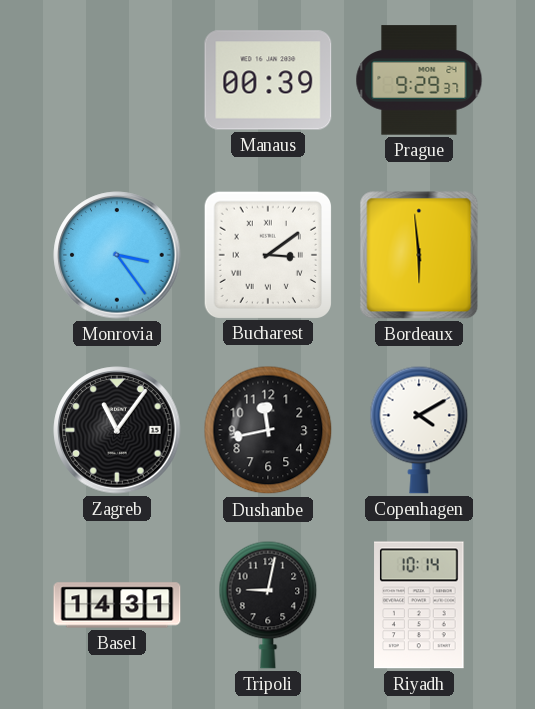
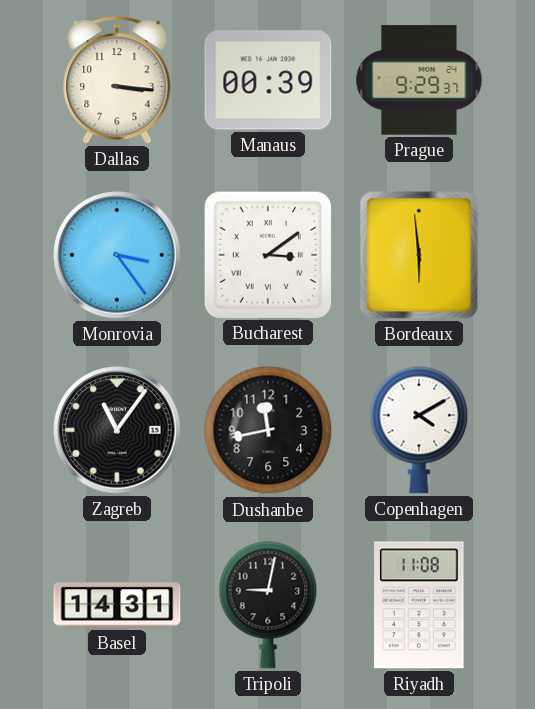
Dallas: none -> 3:16 (117, 80)
Riyadh: 10:14 -> 11:08 (419, 605)
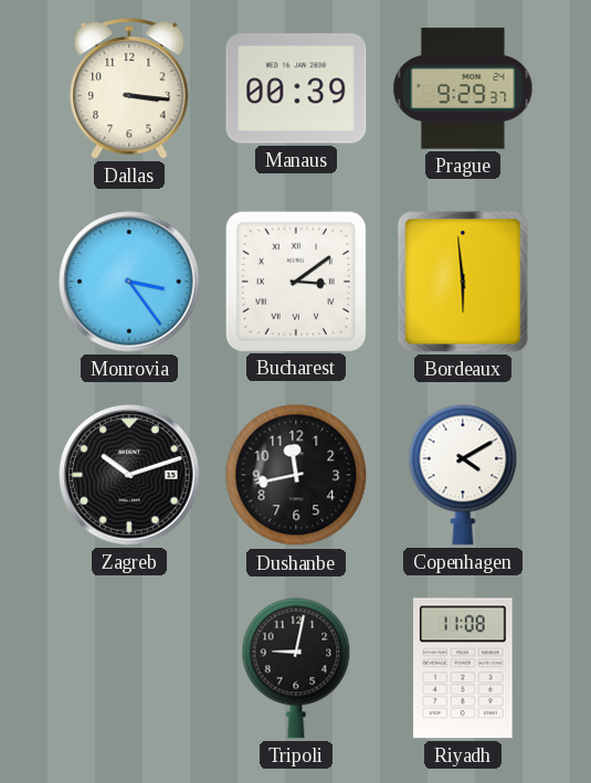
Zagreb: 11:06 -> 10:12 (129, 475)
Basel: 14:31 -> none (117, 605)
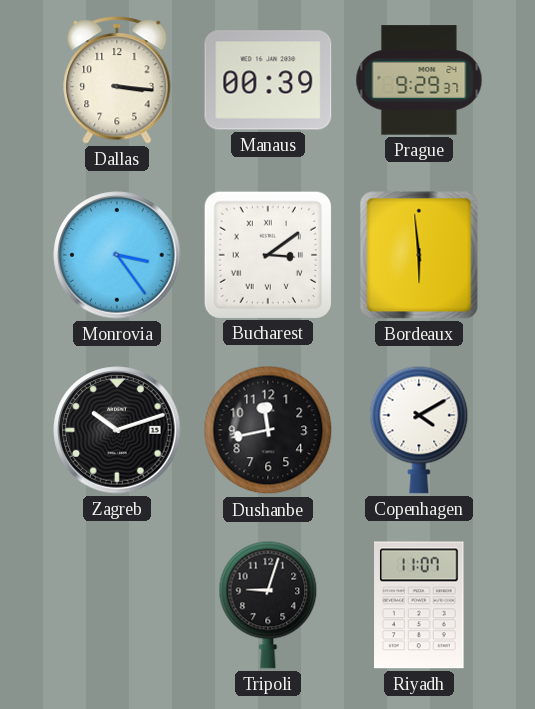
Tripoli: 9:02 -> 9:03 (268, 605)
Riyadh: 11:08 -> 11:07 (419, 605)
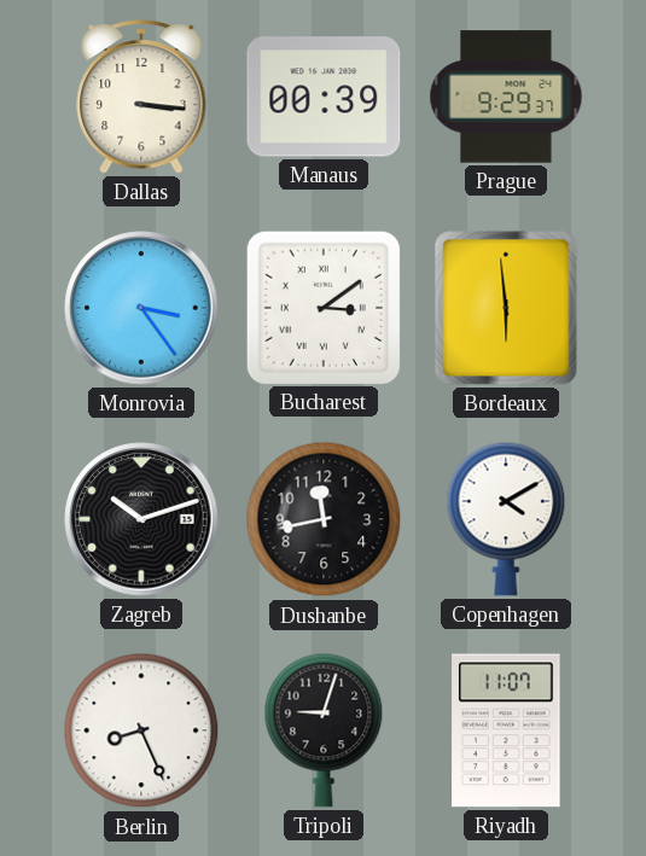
Berlin: none -> 8:26 (141, 730)
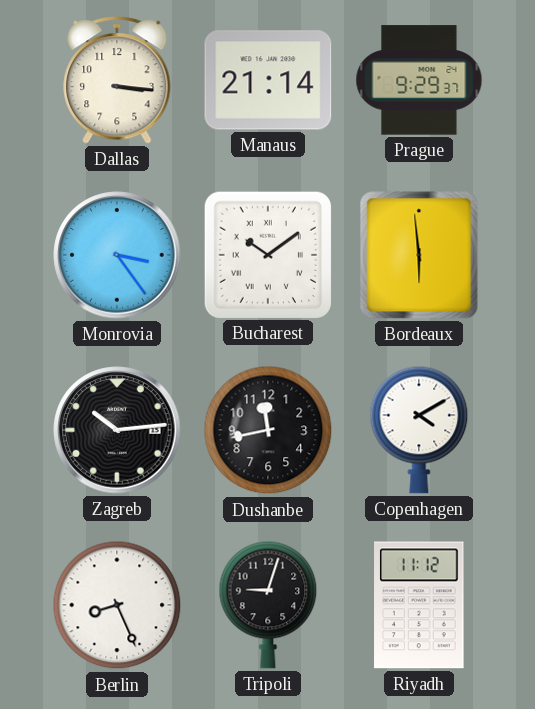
Manaus: 00:39 -> 21:14 (268, 80)
Bucharest: 3:09 -> 10:09 (267, 254)
Zagreb: 10:12 -> 10:14 (117, 430)
Riyadh: 11:07 -> 11:12 (419, 605)
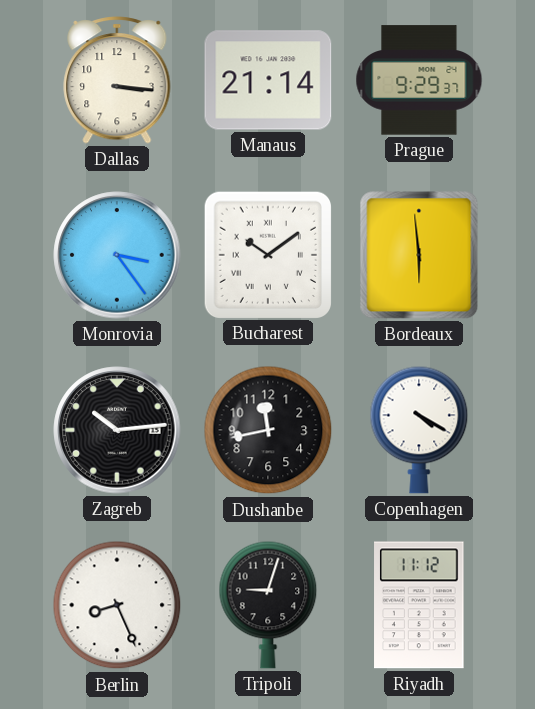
Copenhagen: 4:10 -> 4:20 (419, 430)
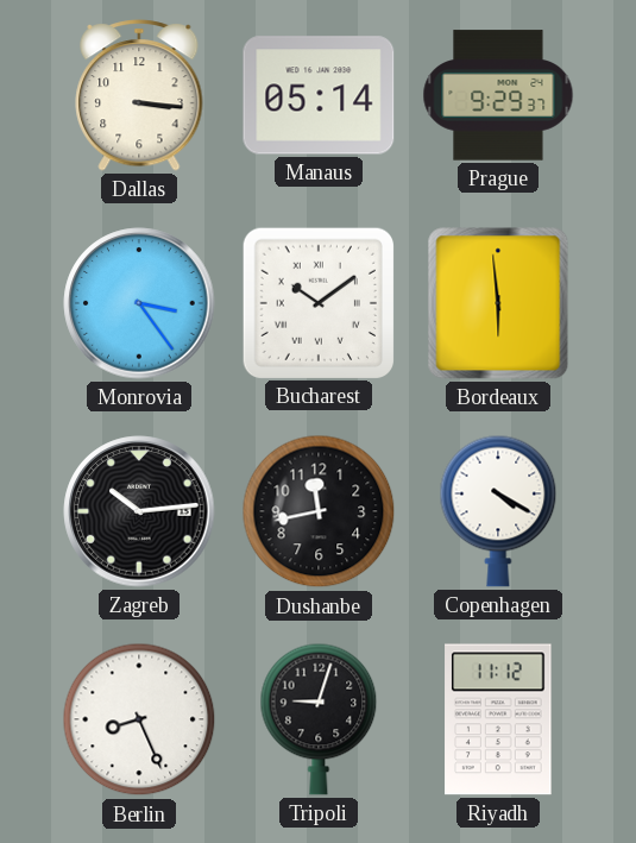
Manaus: 21:14 -> 05:14 (319, 95)
